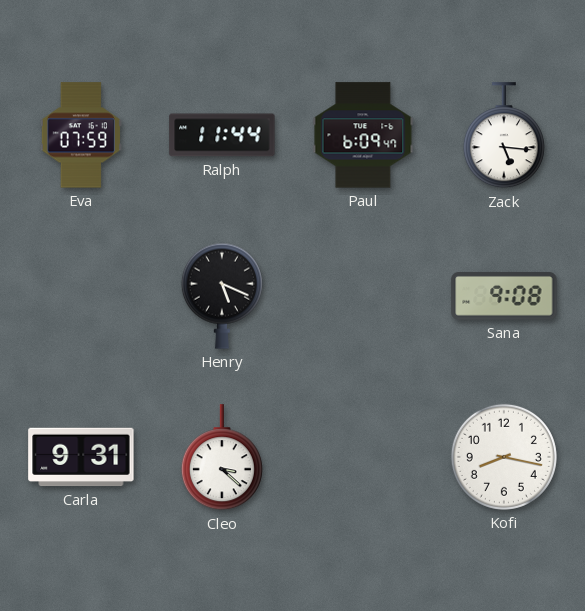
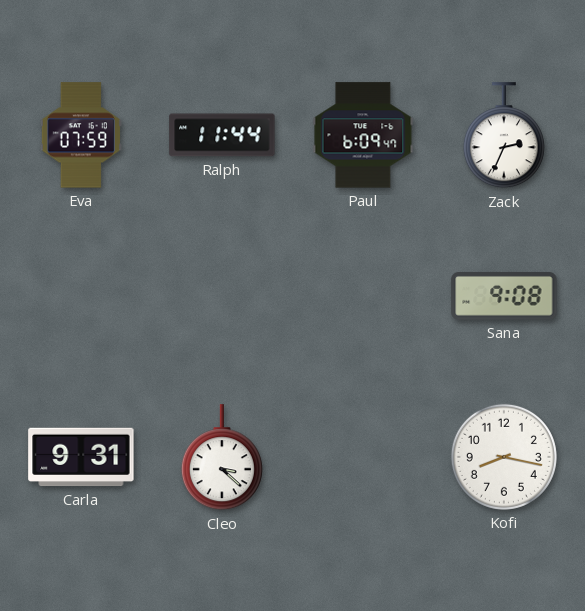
Zack: 5:16 -> 2:34 (504, 136)
Henry: 5:19 -> none (222, 296)
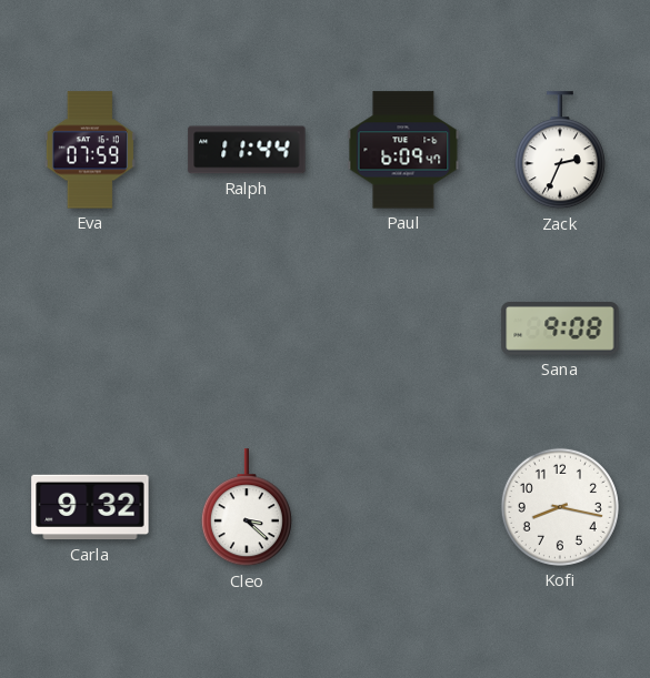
Carla: 9:31 -> 9:32 (90, 507)
